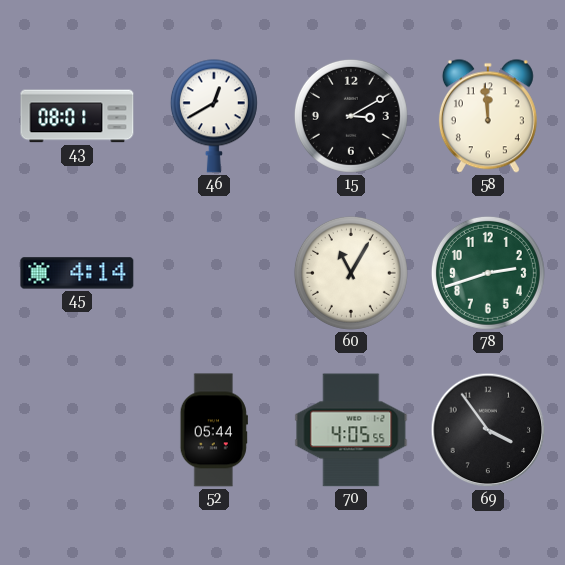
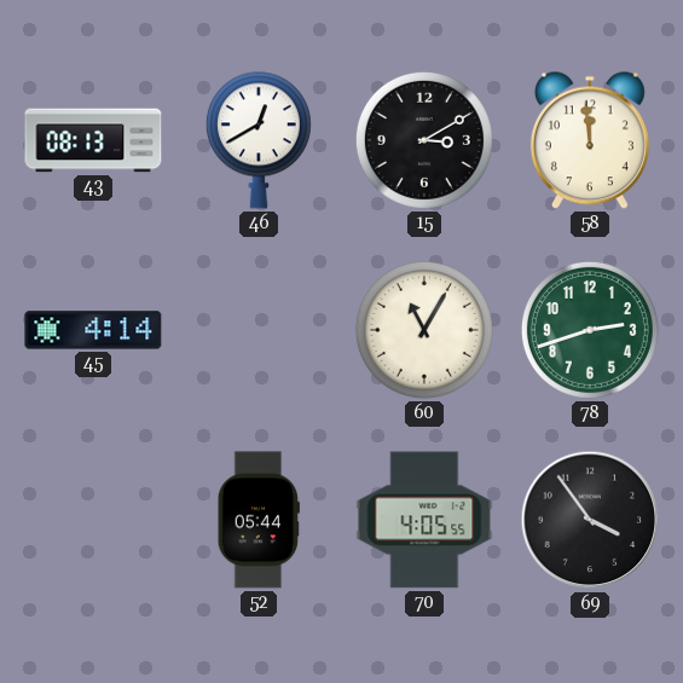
43: 08:01 -> 08:13 (93, 140)
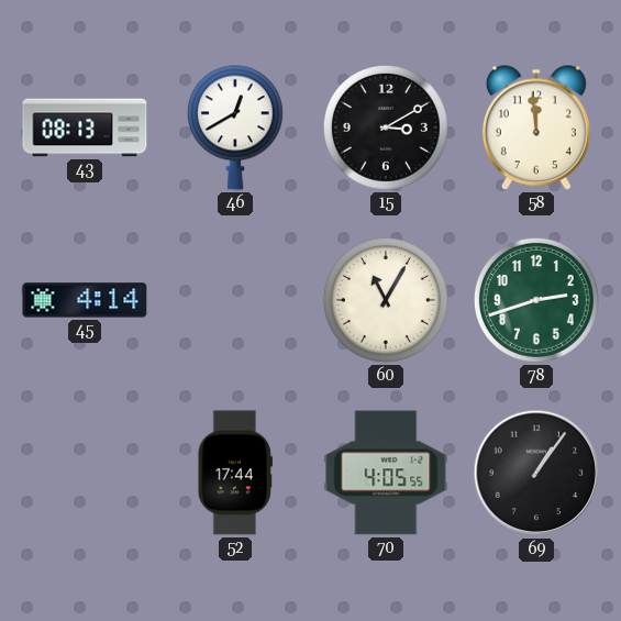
52: 05:44 -> 17:44 (235, 473)
69: 3:54 -> 1:06 (536, 473)
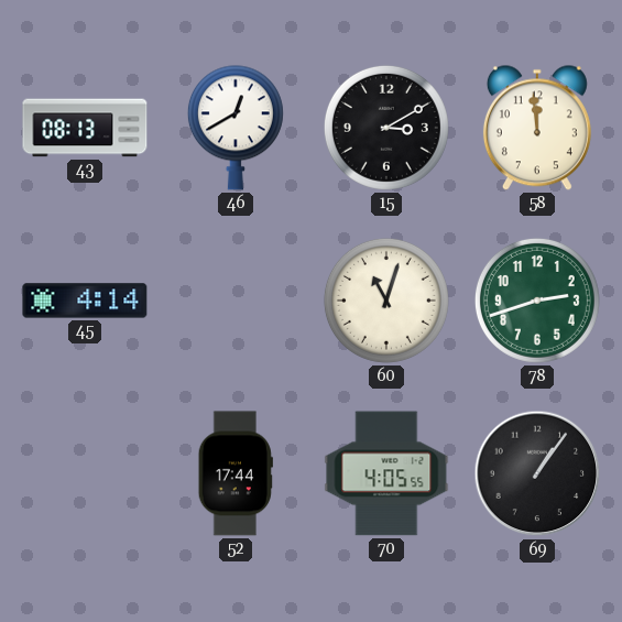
60: 11:05 -> 11:03 (386, 301)
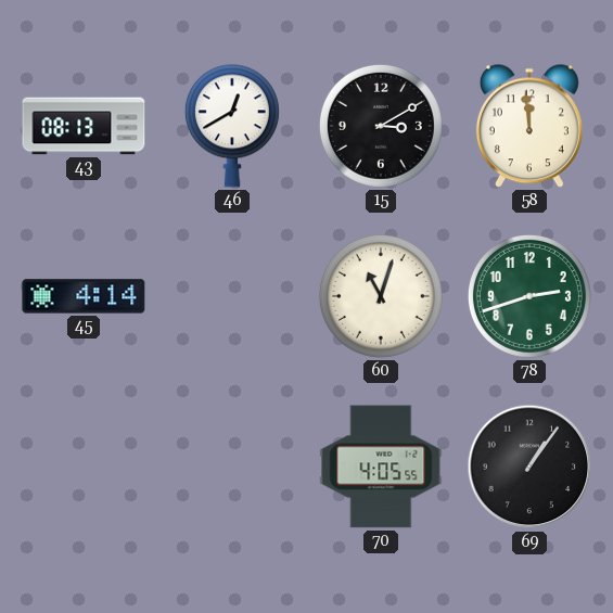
52: 17:44 -> none (236, 473)
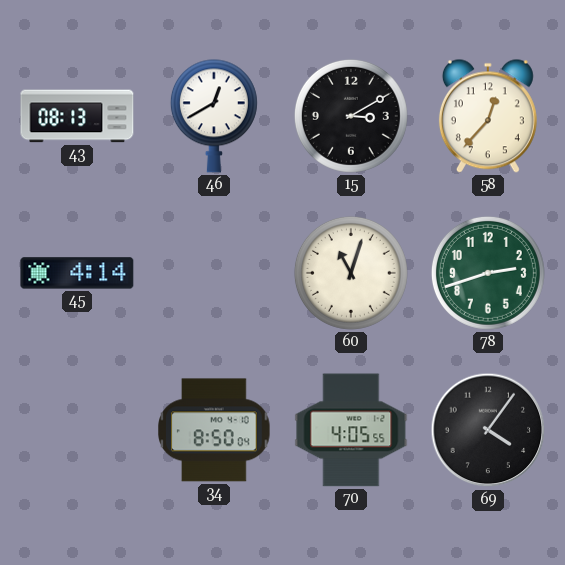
58: 11:59 -> 12:37 (488, 116)
34: none -> 8:50 (214, 430)
69: 1:06 -> 4:06 (488, 430)
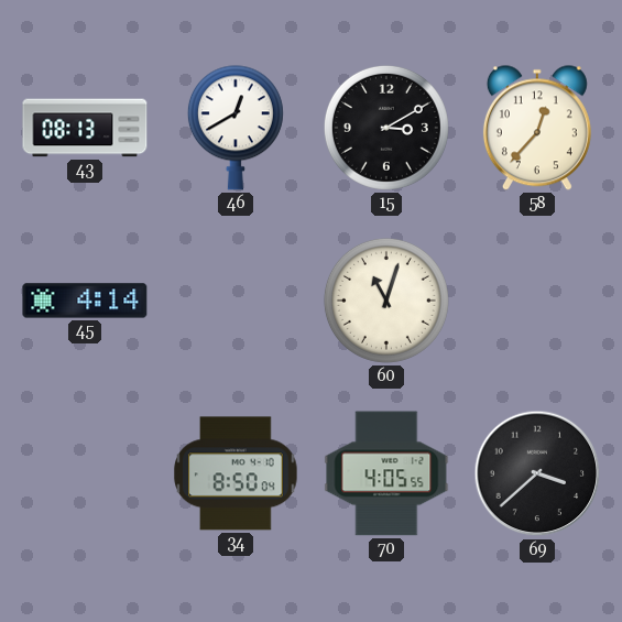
78: 2:42 -> none (488, 273)
69: 4:06 -> 3:38 (537, 473)
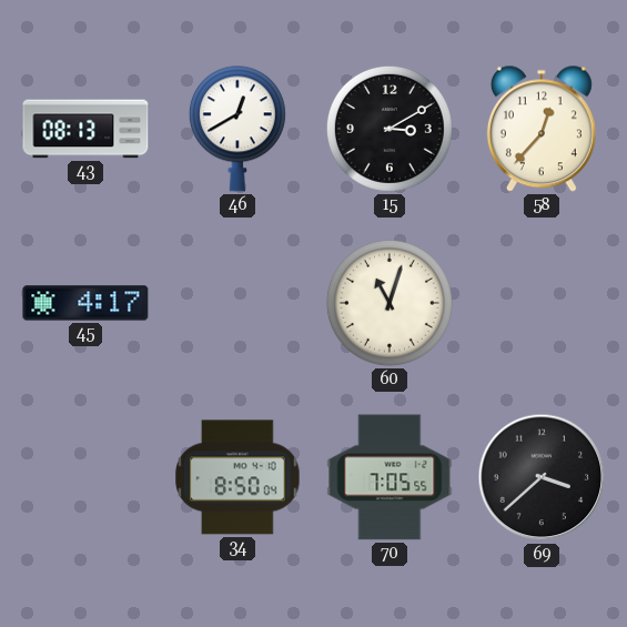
45: 4:14 -> 4:17 (85, 303)
70: 4:05 -> 7:05 (390, 477)
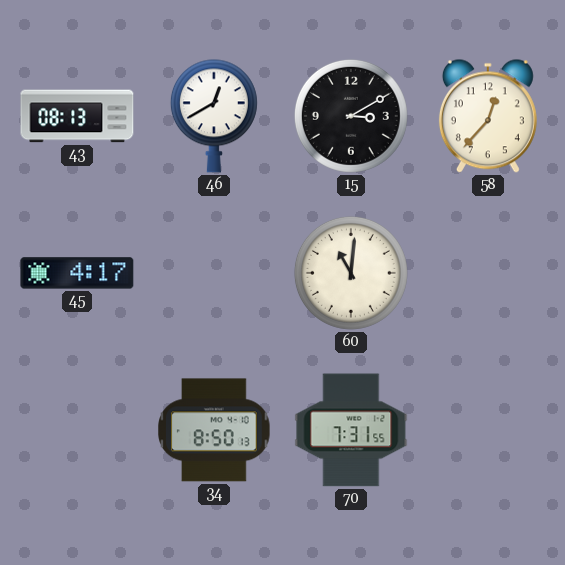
60: 11:03 -> 11:01 (351, 273)
34: 8:50:04 -> 8:50:13 (214, 430)
70: 7:05 -> 7:31 (351, 430)
69: 3:38 -> none (542, 477)
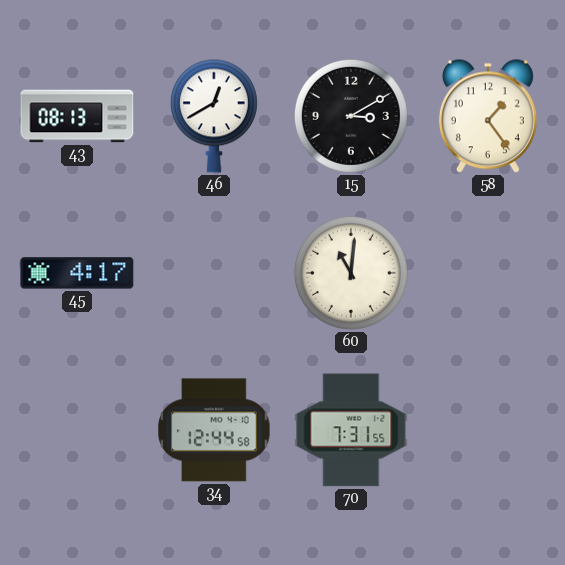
58: 12:37 -> 1:24 (488, 116)
34: 8:50 -> 12:44 (214, 430)
